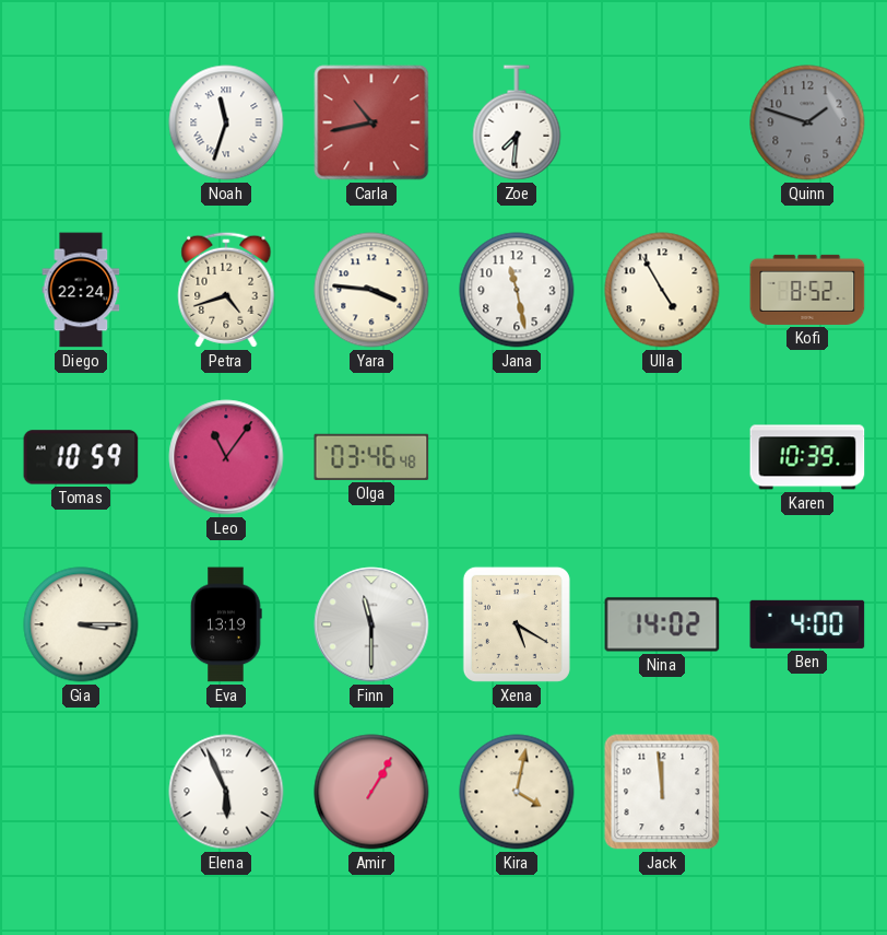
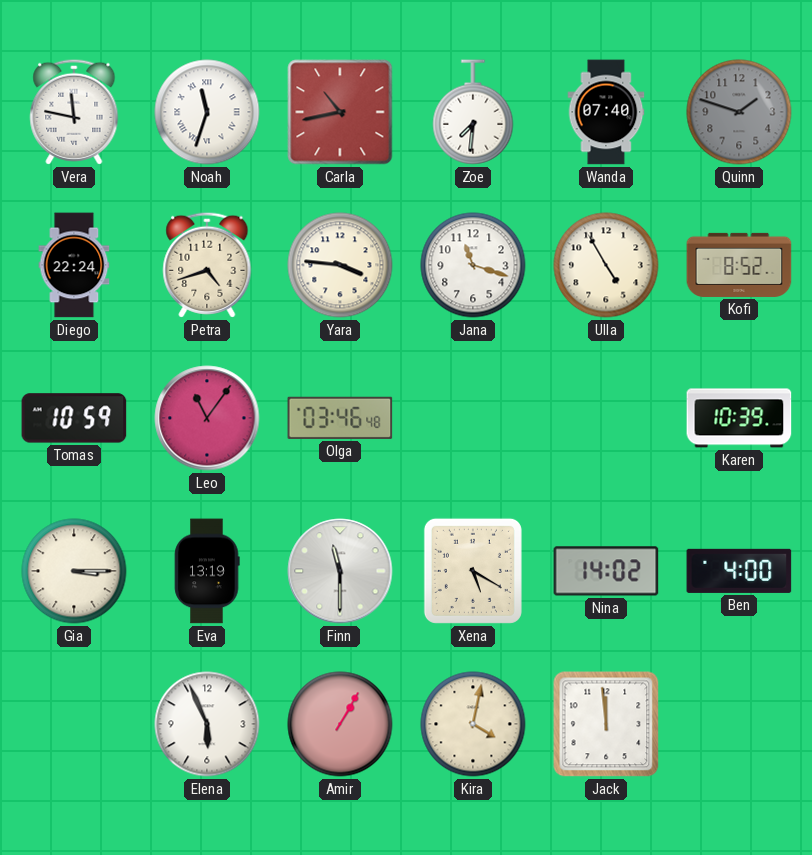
Vera: none -> 11:47 (74, 112)
Wanda: none -> 07:40 (606, 112)
Jana: 11:28 -> 11:18 (473, 265)
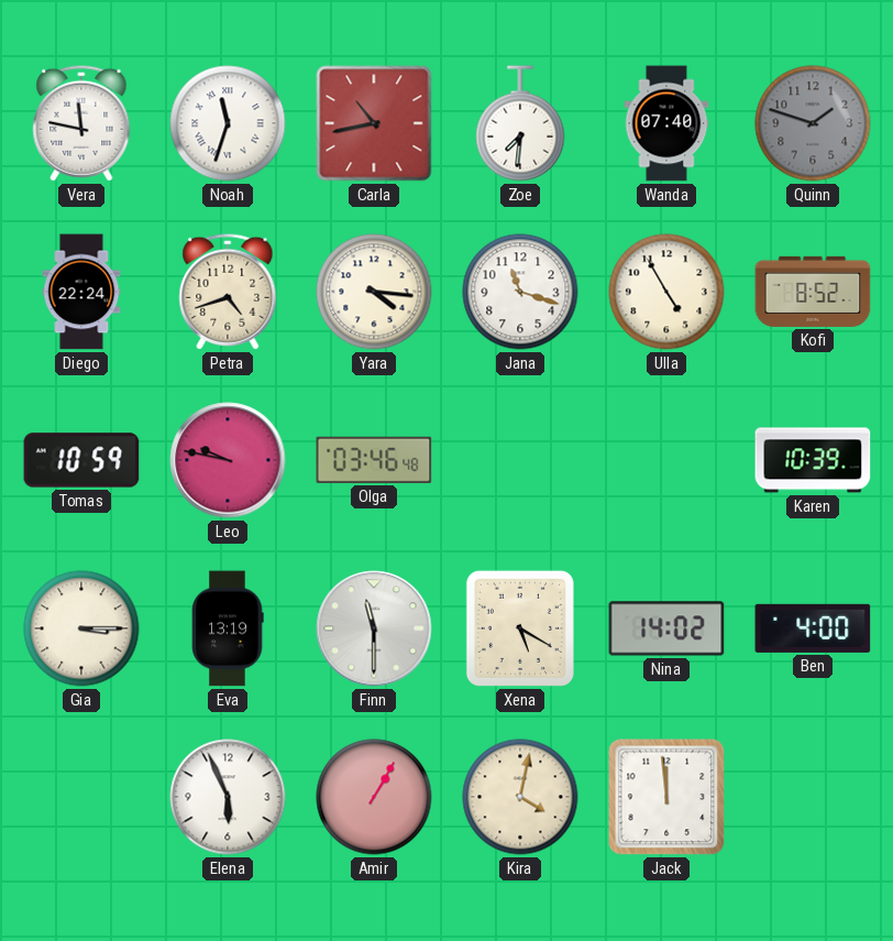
Yara: 3:46 -> 4:16 (374, 292)
Leo: 11:06 -> 9:47 (228, 460)
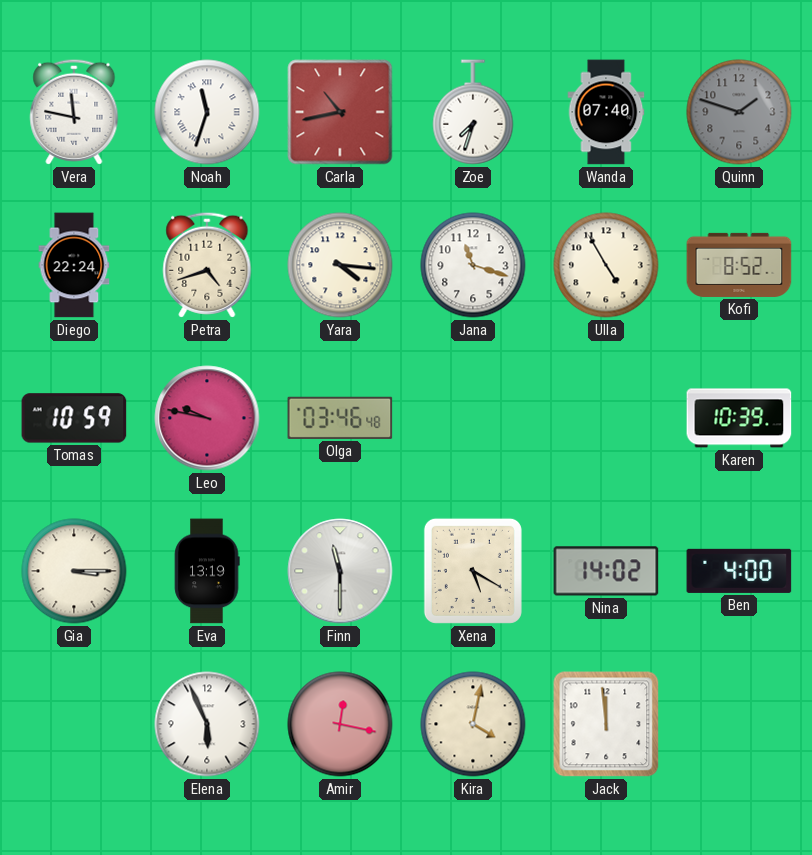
Zoe: 7:31 -> 7:33 (473, 112)
Amir: 1:05 -> 12:17 (340, 724)
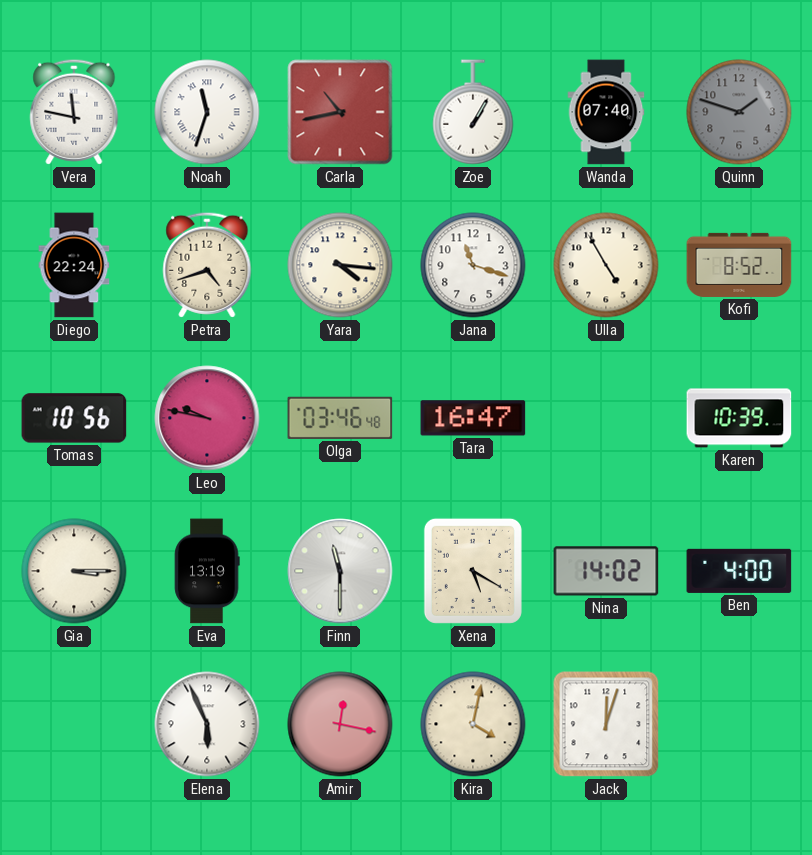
Zoe: 7:33 -> 1:05 (473, 112)
Tomas: 10:59 -> 10:56 (74, 418)
Tara: none -> 16:47 (473, 418)
Jack: 11:59 -> 12:03 (606, 724)
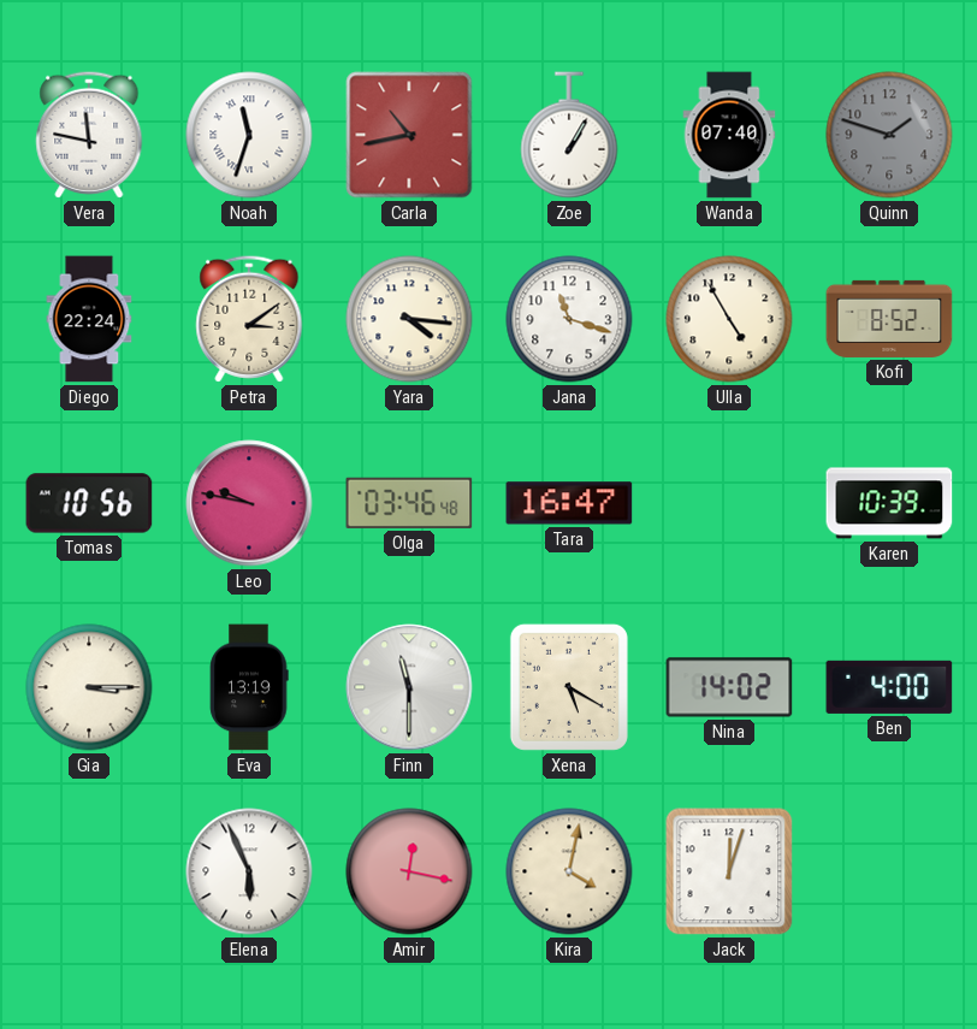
Petra: 4:42 -> 3:09 (249, 319)
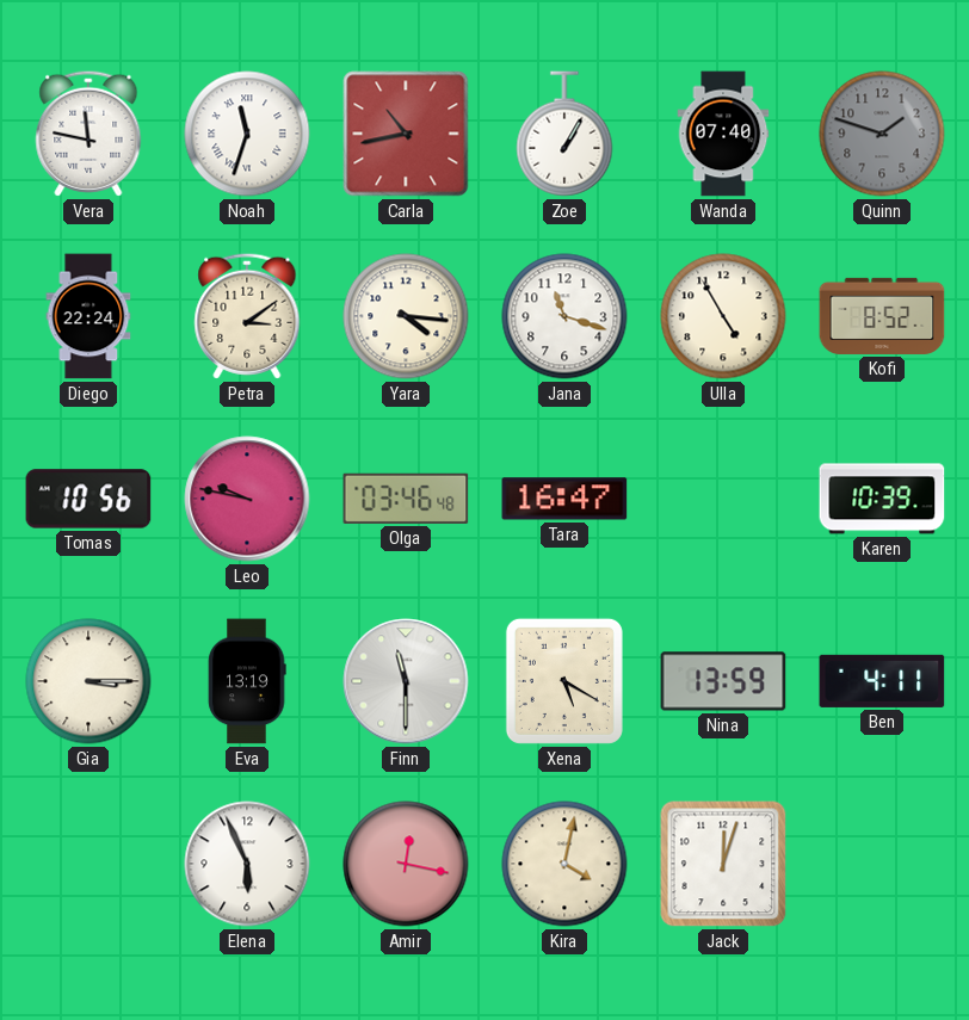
Nina: 14:02 -> 13:59 (723, 681)
Ben: 4:00 -> 4:11 (882, 681)
